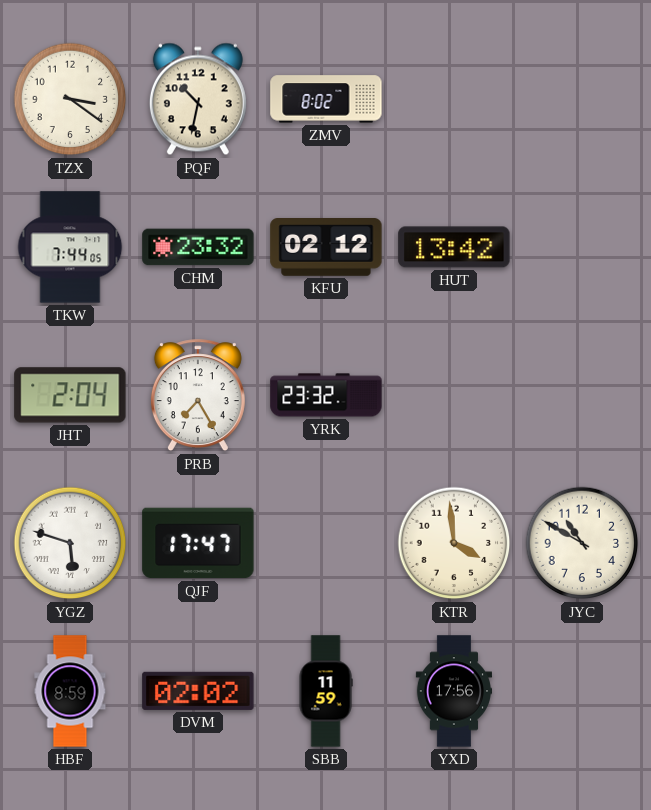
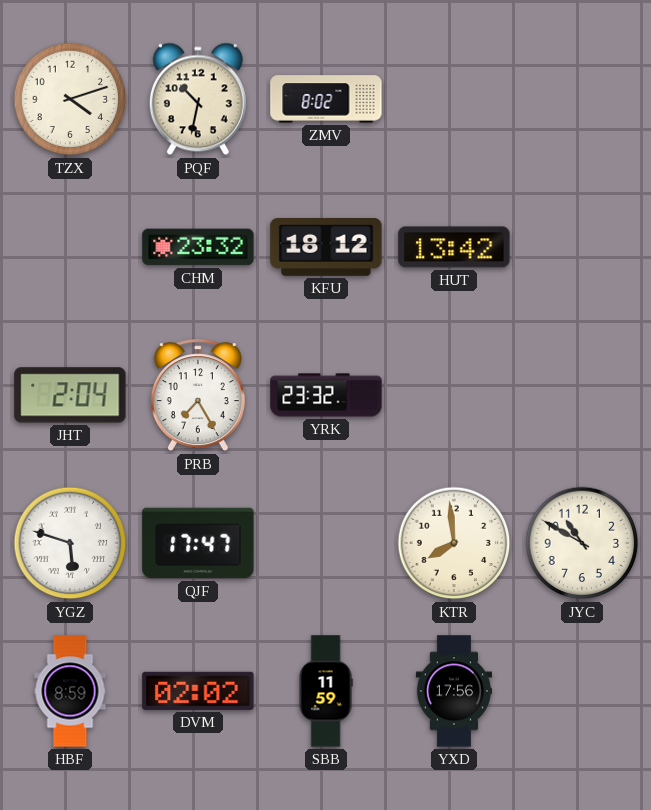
TZX: 3:21 -> 4:12 (70, 99)
TKW: 7:44 -> none (70, 247)
KFU: 02:12 -> 18:12 (326, 247)
KTR: 3:59 -> 7:59 (454, 543)
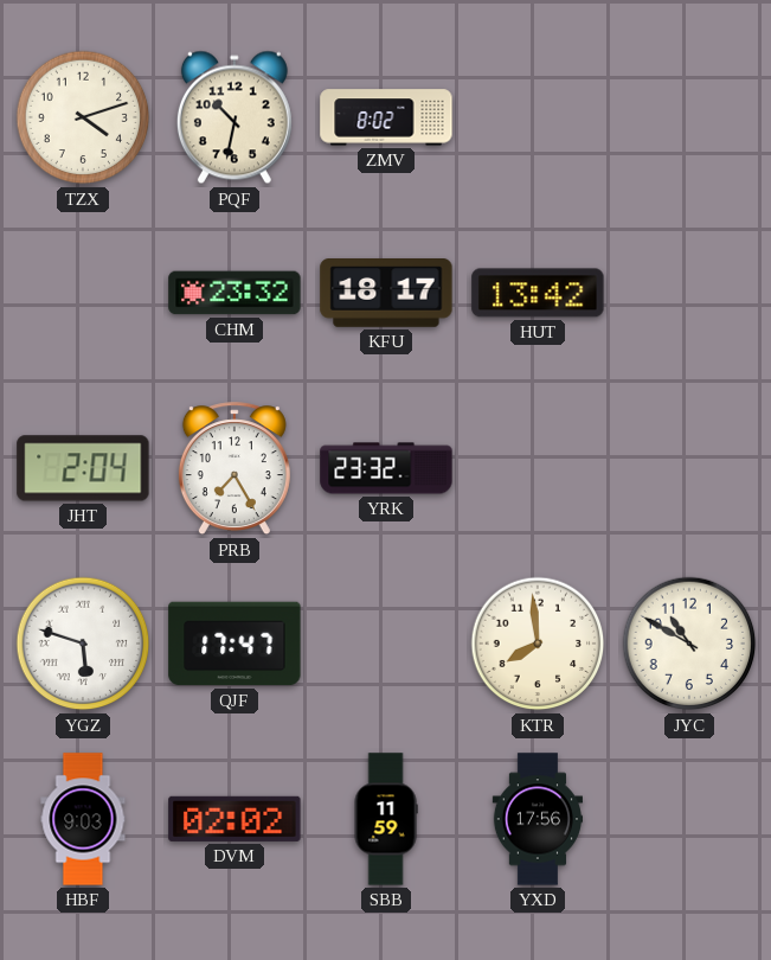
KFU: 18:12 -> 18:17 (386, 293)
HBF: 8:59 -> 9:03 (83, 819)
